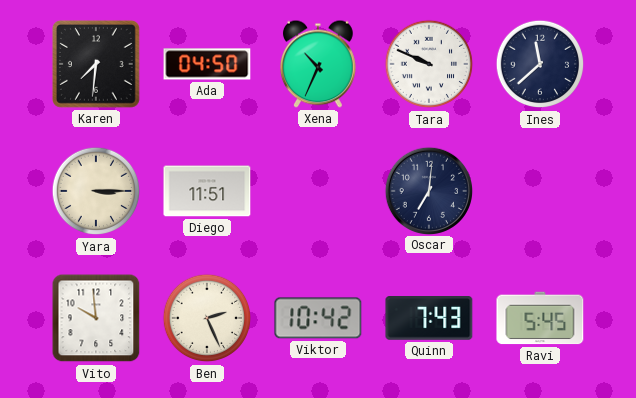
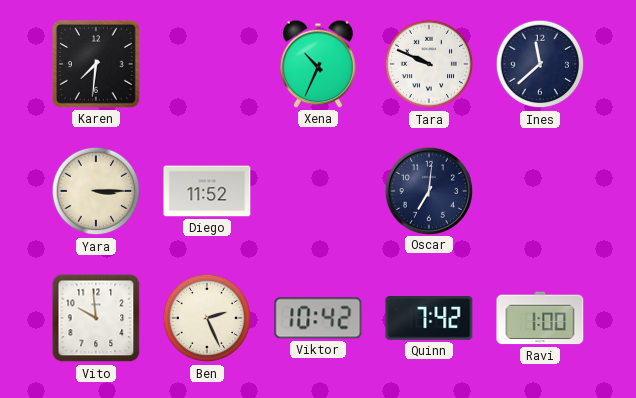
Ada: 04:50 -> none (207, 64)
Diego: 11:51 -> 11:52 (207, 191)
Quinn: 7:43 -> 7:42 (429, 319)
Ravi: 5:45 -> 1:00 (540, 318)
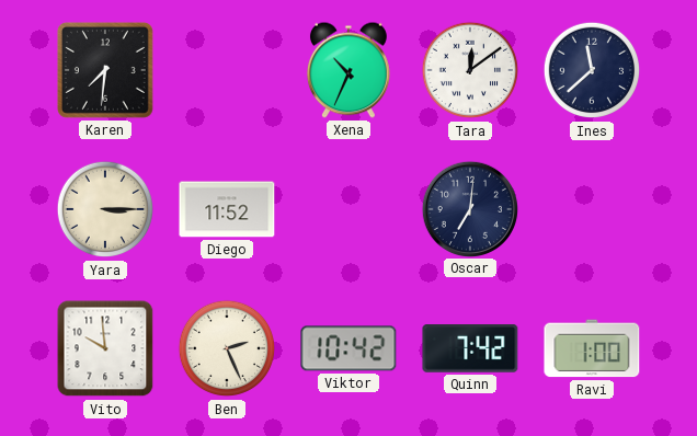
Tara: 9:49 -> 12:09 (470, 70)
